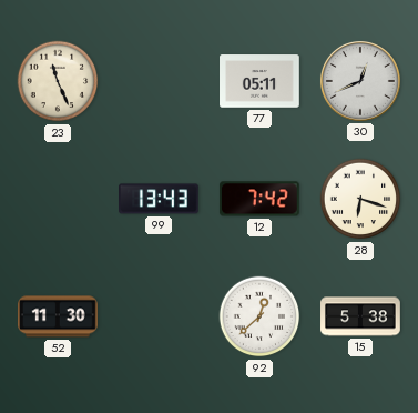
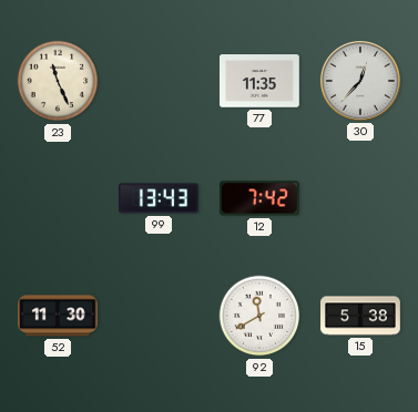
77: 05:11 -> 11:35 (261, 81)
30: 12:41 -> 12:37 (360, 81)
28: 6:18 -> none (360, 199)
92: 12:38 -> 11:40 (259, 316)
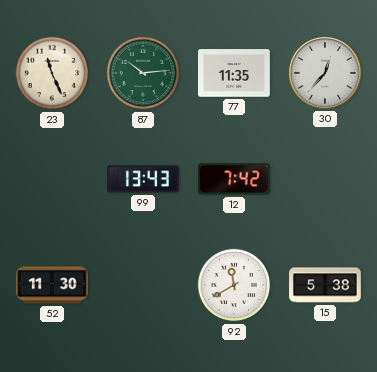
87: none -> 10:14 (143, 73)
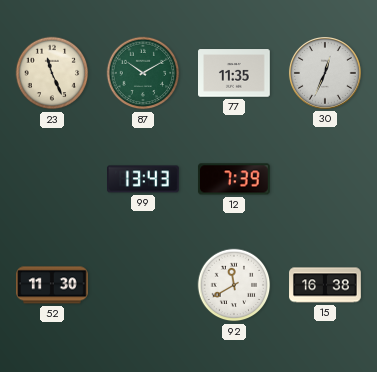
87: 10:14 -> 10:10 (143, 73)
30: 12:37 -> 12:34 (325, 73)
12: 7:42 -> 7:39 (234, 179)
15: 5:38 -> 16:38 (325, 285)
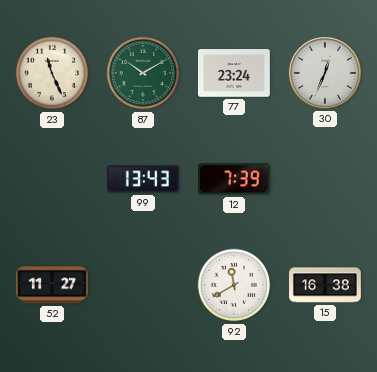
77: 11:35 -> 23:24 (235, 73)
52: 11:30 -> 11:27 (53, 285)
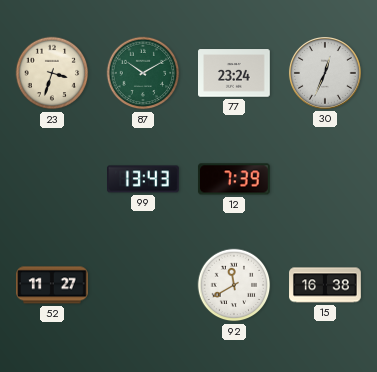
23: 11:26 -> 3:33 (52, 73)
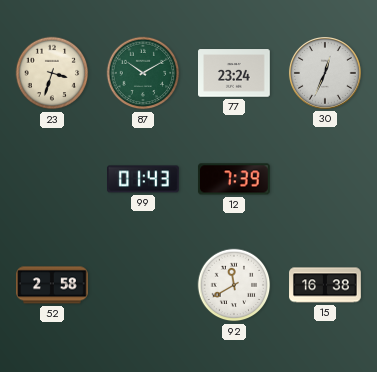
99: 13:43 -> 01:43 (144, 179)
52: 11:27 -> 2:58 (53, 285)
